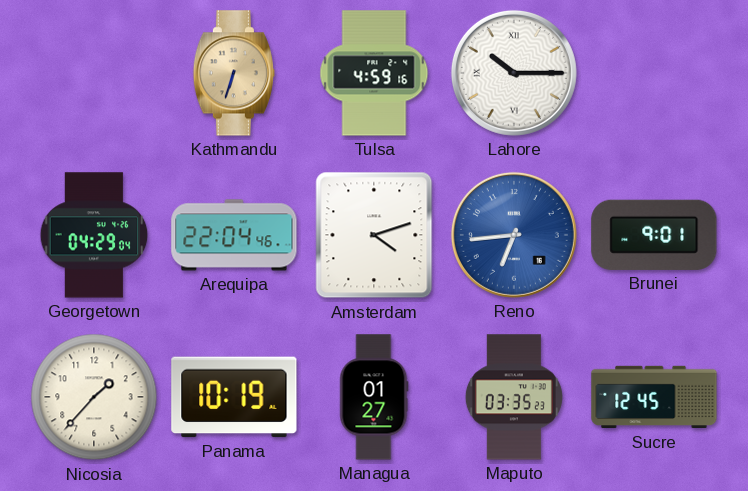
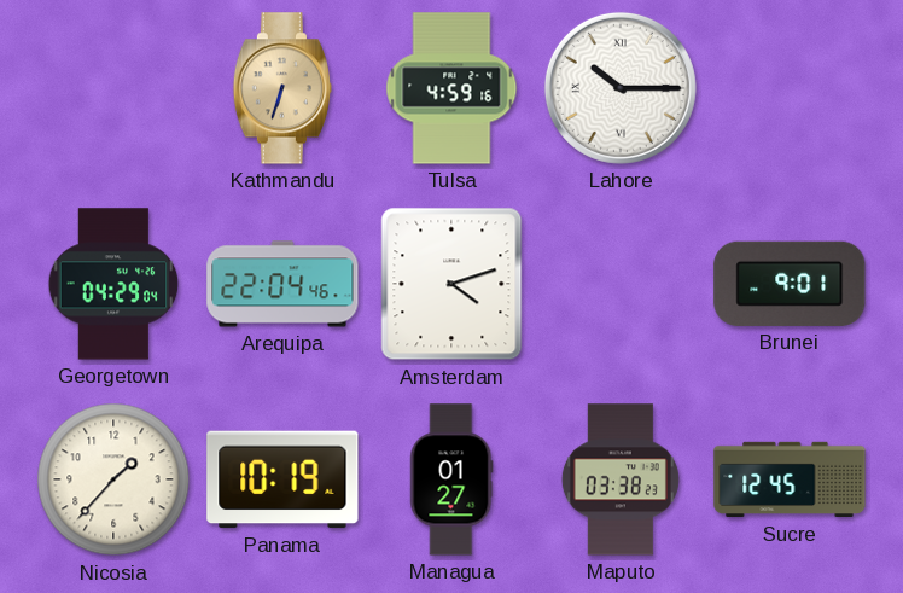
Reno: 6:44 -> none (514, 235)
Maputo: 03:35 -> 03:38 (621, 479)
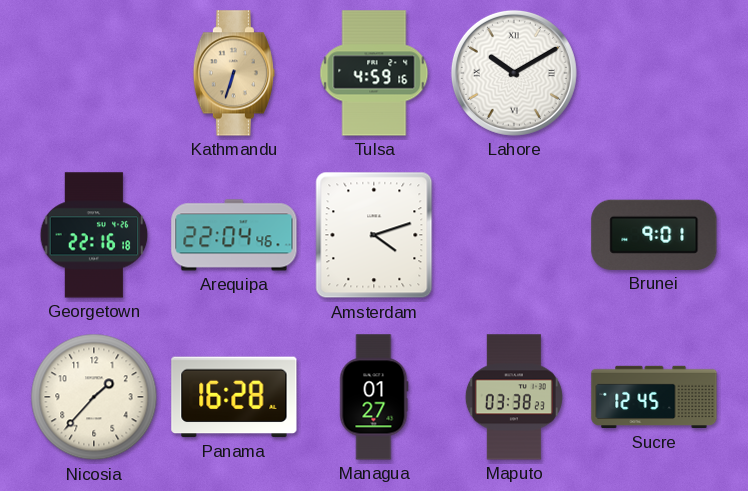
Lahore: 10:15 -> 10:10 (514, 73)
Georgetown: 04:29 -> 22:16 (94, 235)
Panama: 10:19 -> 16:28 (234, 397)
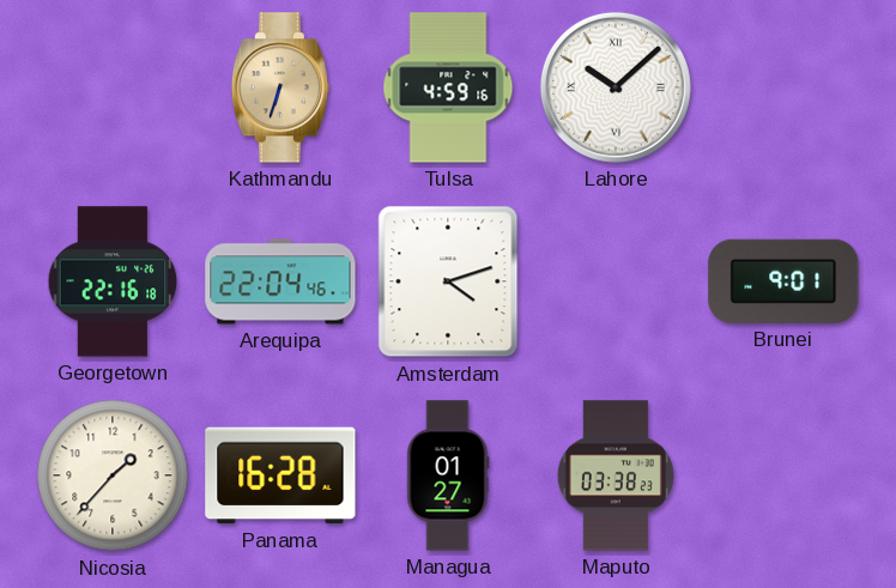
Lahore: 10:10 -> 10:08 (616, 87)
Sucre: 12:45 -> none (654, 397)
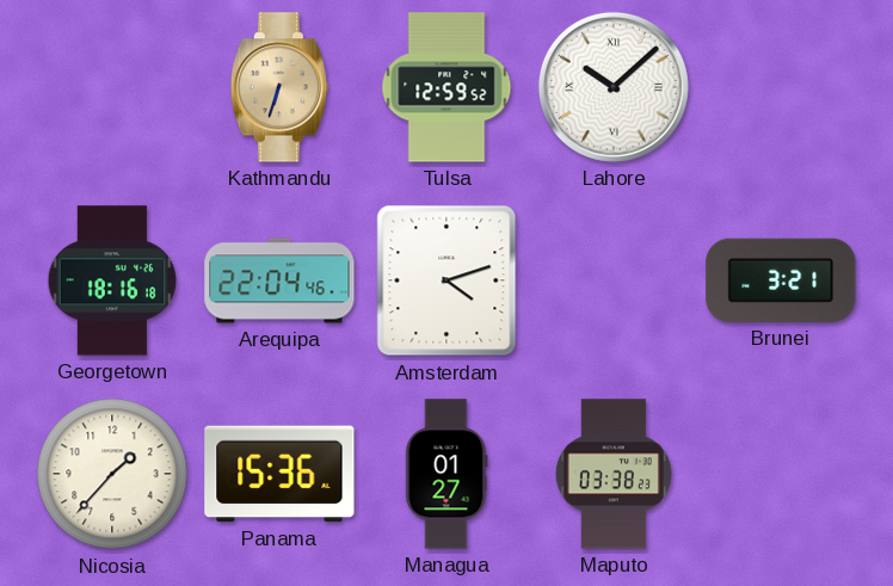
Tulsa: 4:59 -> 12:59 (446, 87)
Georgetown: 22:16 -> 18:16 (112, 280)
Brunei: 9:01 -> 3:21 (781, 280)
Panama: 16:28 -> 15:36 (279, 474)
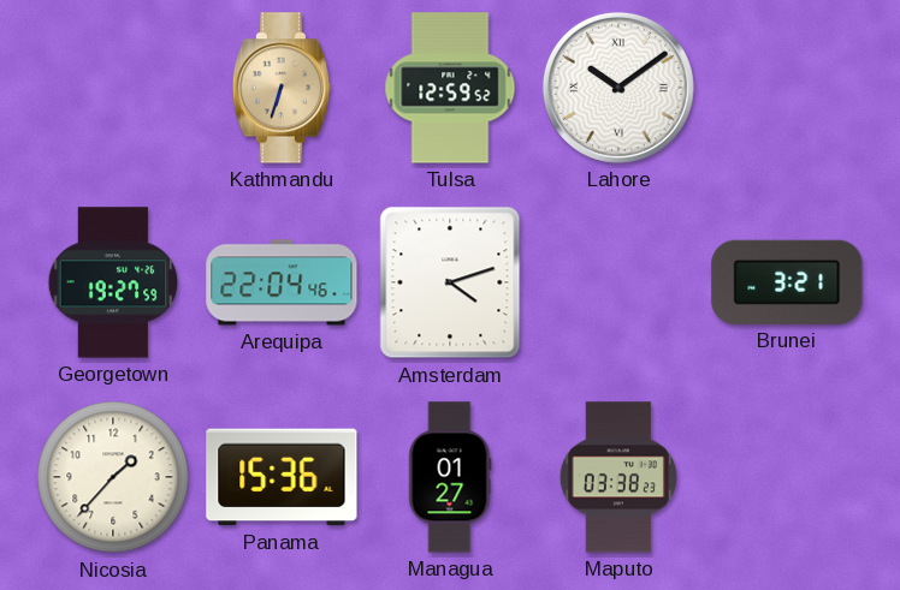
Lahore: 10:08 -> 10:09 (618, 88)
Georgetown: 18:16 -> 19:27 (113, 282)
